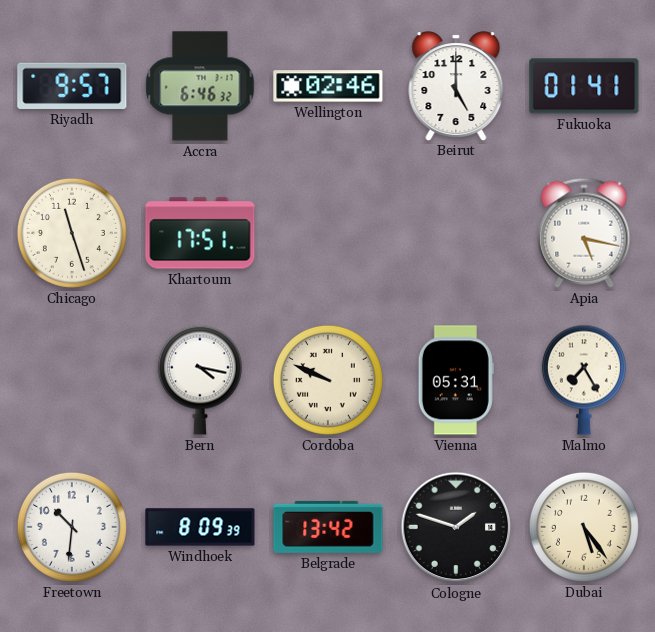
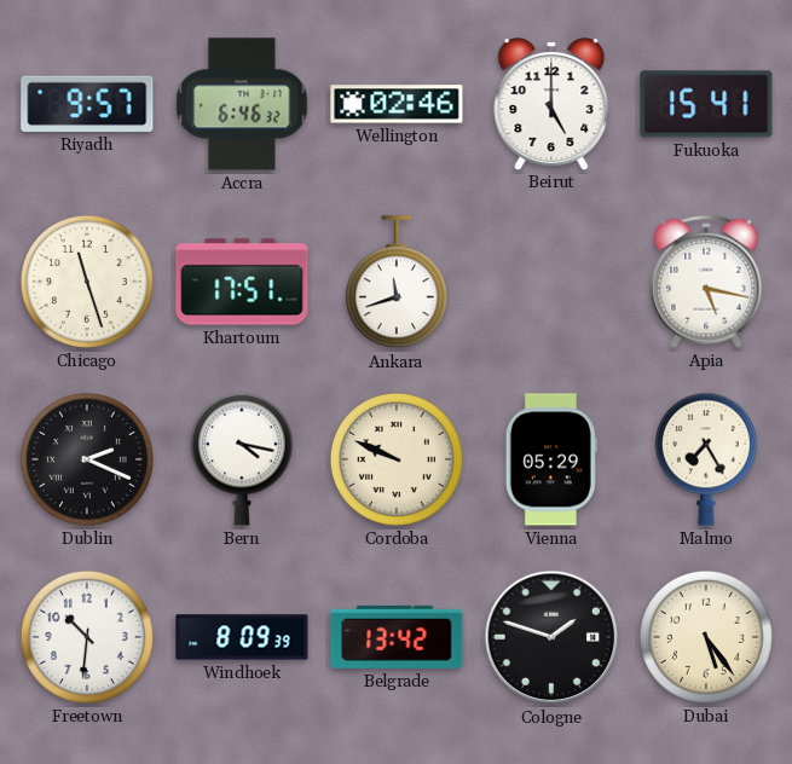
Fukuoka: 01:41 -> 15:41 (706, 104)
Ankara: none -> 11:42 (397, 283)
Dublin: none -> 2:19 (87, 459)
Vienna: 05:31 -> 05:29 (551, 459)
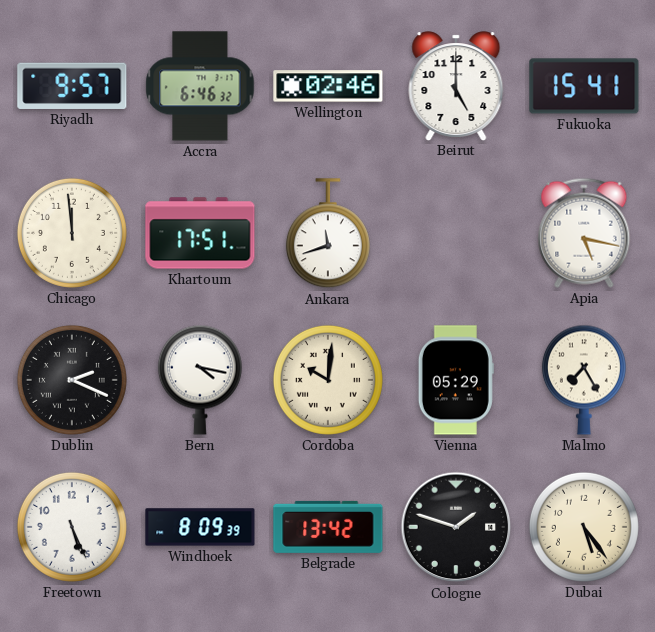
Chicago: 11:27 -> 11:59 (72, 233)
Cordoba: 9:49 -> 10:01 (328, 380)
Freetown: 10:31 -> 5:26 (72, 527)
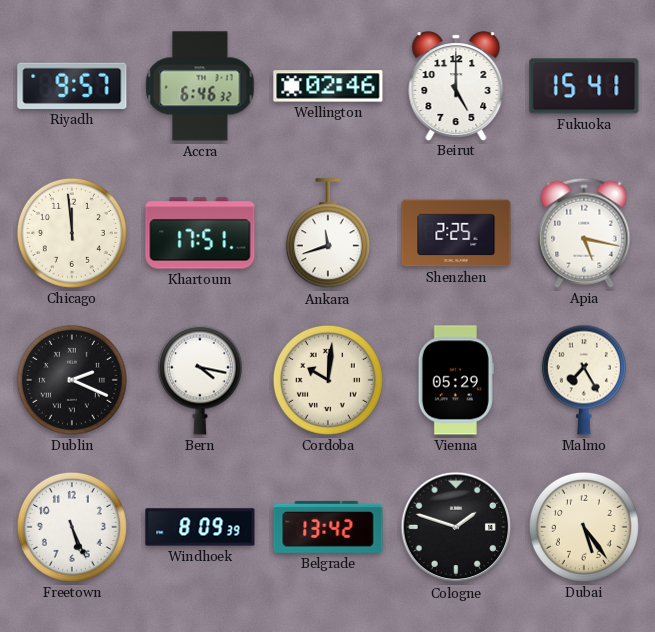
Shenzhen: none -> 2:25 (456, 233)
